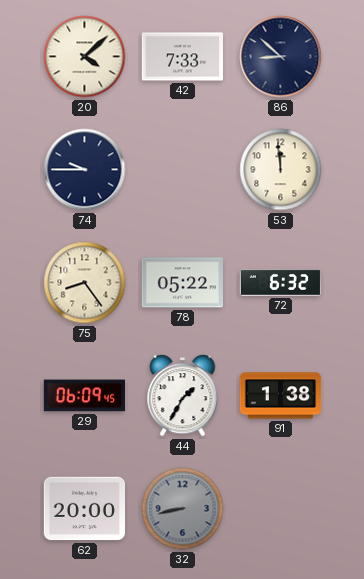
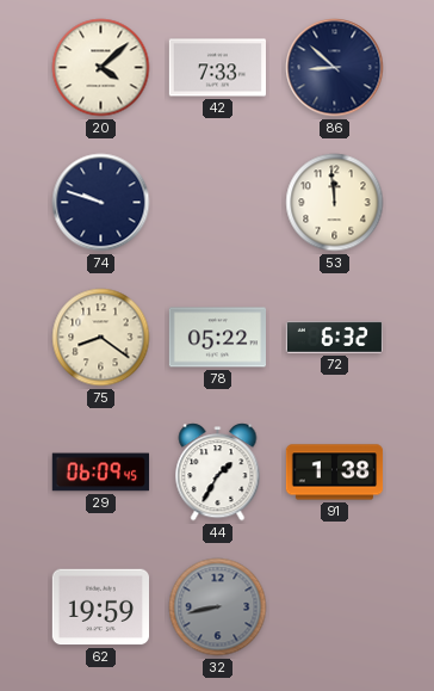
74: 9:45 -> 9:48 (101, 203)
75: 8:24 -> 8:21 (101, 338)
62: 20:00 -> 19:59 (100, 607)
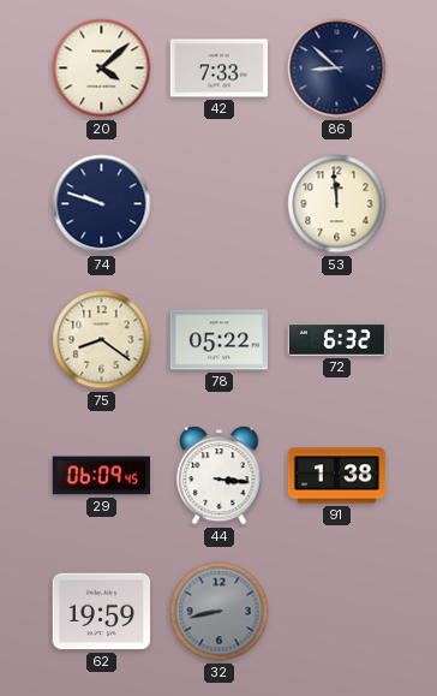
44: 1:35 -> 3:16 (220, 476)
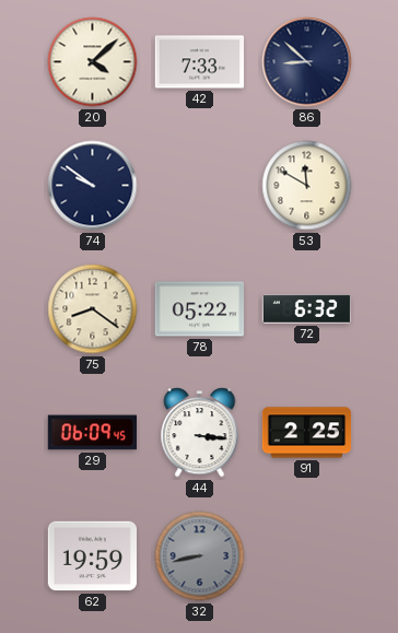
74: 9:48 -> 9:51 (93, 186)
53: 11:59 -> 11:50 (307, 186)
91: 1:38 -> 2:25 (307, 433)
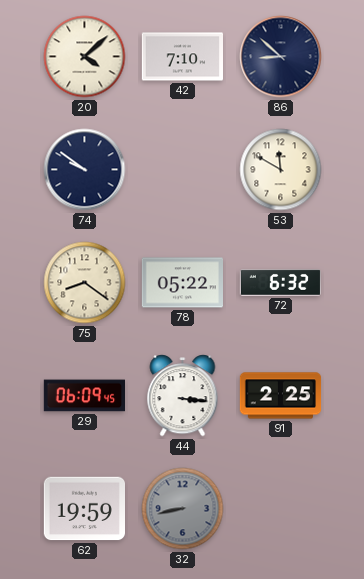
42: 7:33 -> 7:10 (182, 57)
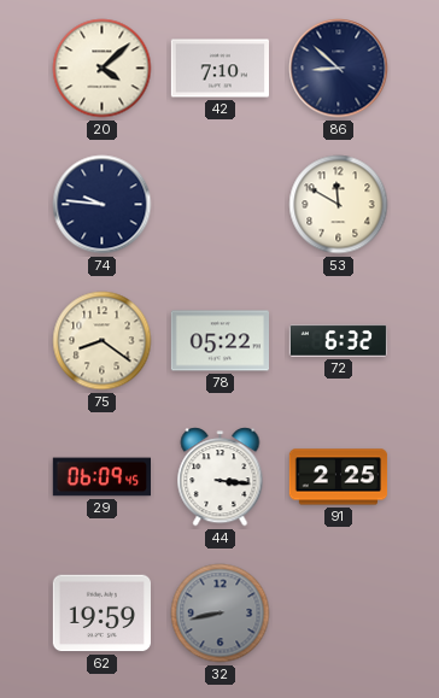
74: 9:51 -> 9:46 (103, 205)
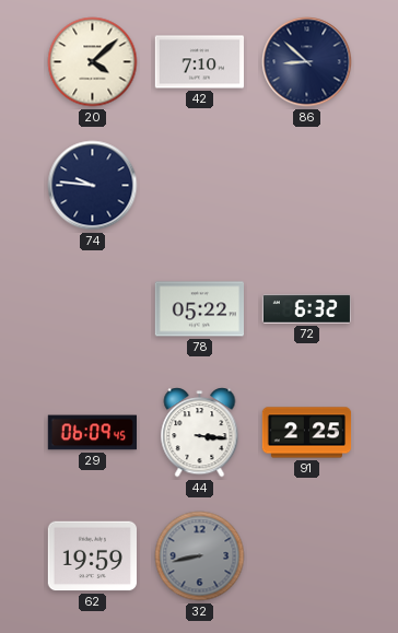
53: 11:50 -> none (339, 205)
75: 8:21 -> none (103, 341)
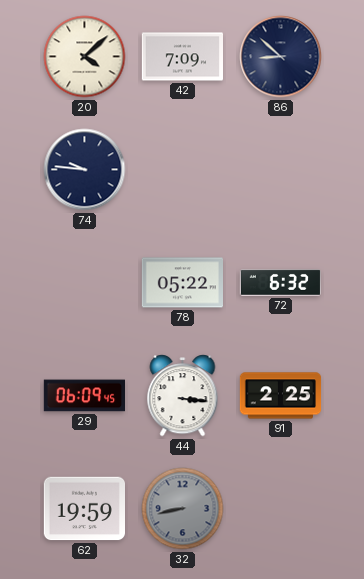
42: 7:10 -> 7:09 (182, 57)
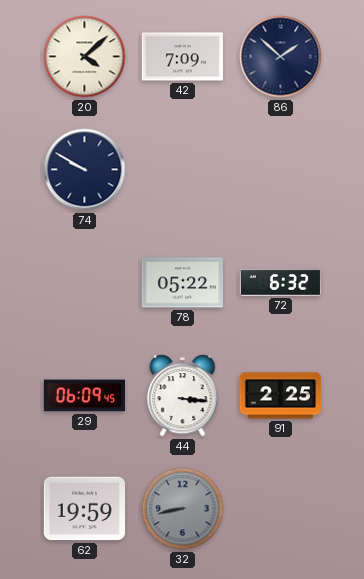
86: 8:52 -> 1:52 (281, 57)
74: 9:46 -> 9:50 (85, 170)
